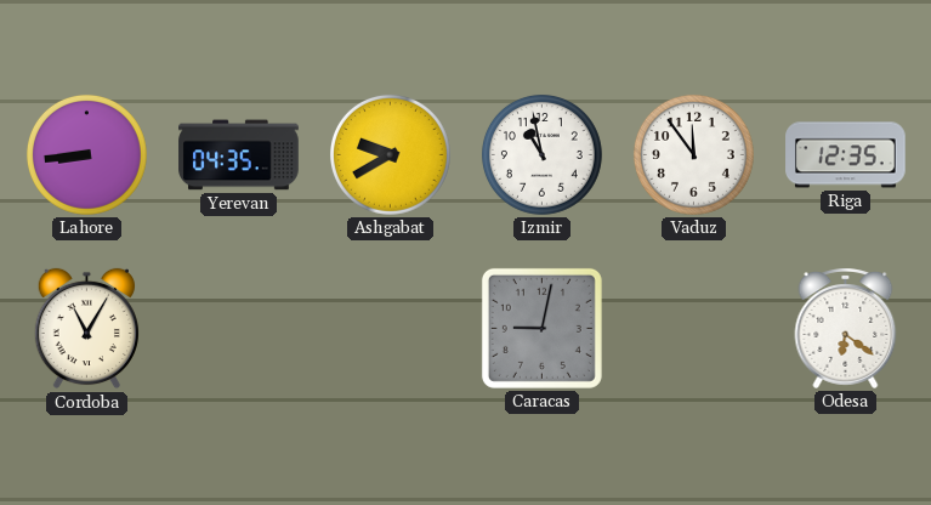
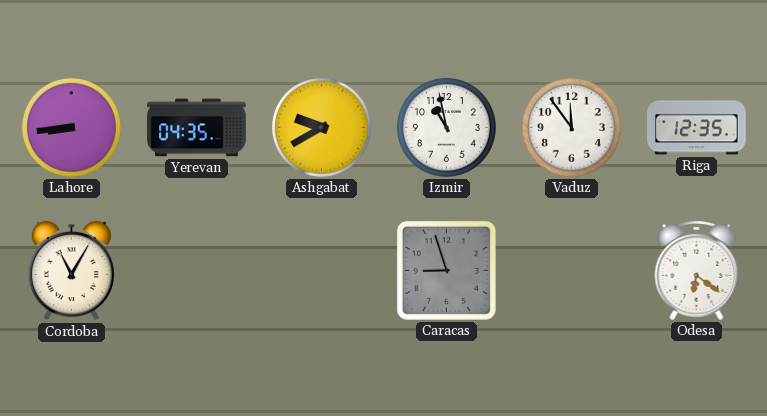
Caracas: 9:02 -> 8:57 (446, 270)
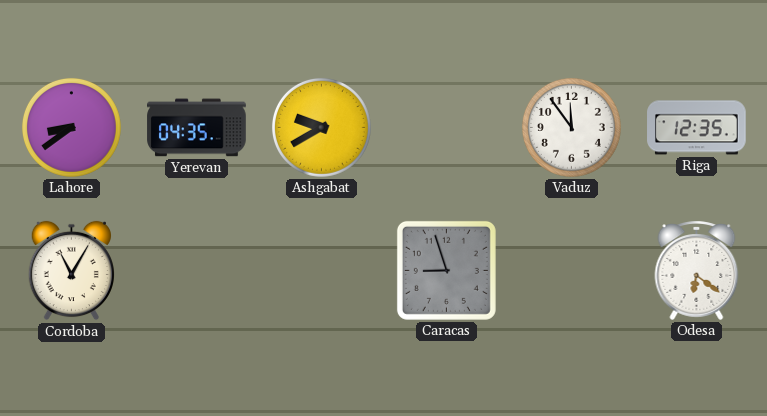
Lahore: 8:44 -> 8:39 (71, 127)
Izmir: 10:58 -> none (446, 127)
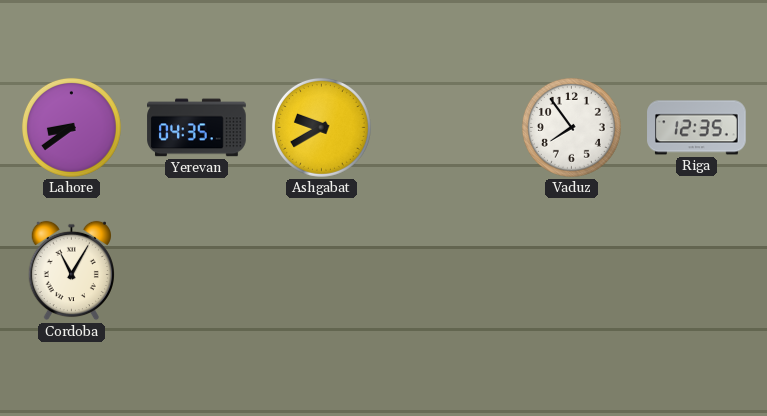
Vaduz: 11:54 -> 7:54 (571, 127)
Caracas: 8:57 -> none (446, 270)
Odesa: 6:21 -> none (697, 270)
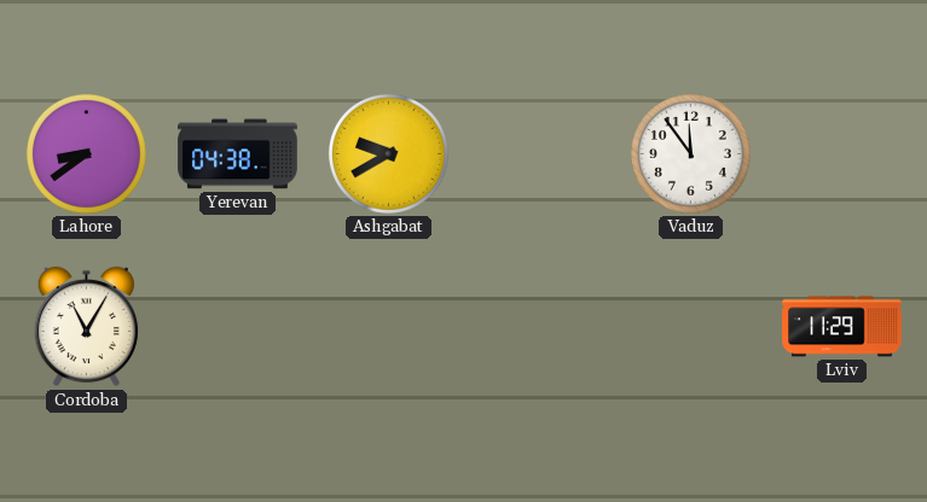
Yerevan: 04:35 -> 04:38 (238, 154)
Vaduz: 7:54 -> 11:54 (690, 153)
Riga: 12:35 -> none (697, 128)
Lviv: none -> 11:29 (842, 327)
